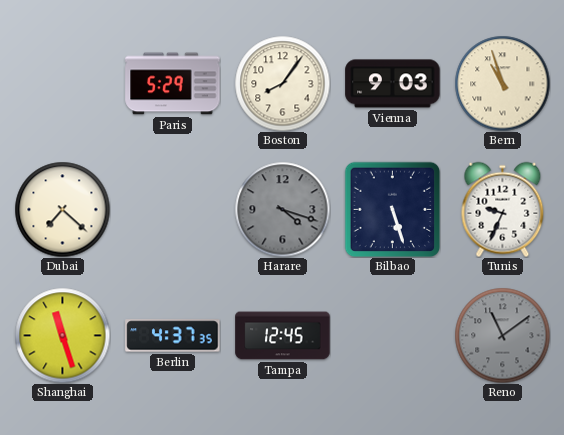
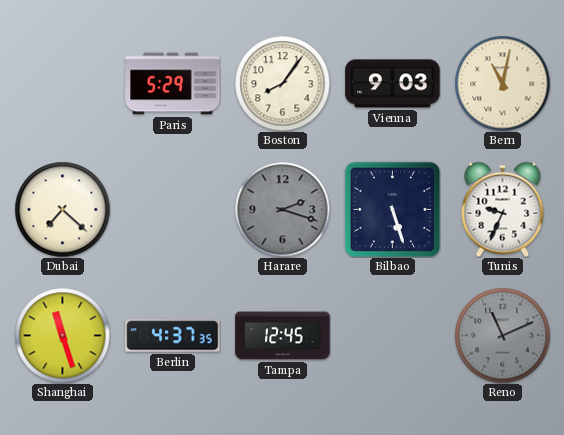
Bern: 10:57 -> 11:02 (502, 83)
Harare: 4:18 -> 2:18 (282, 209)
Reno: 11:09 -> 11:11 (502, 335)
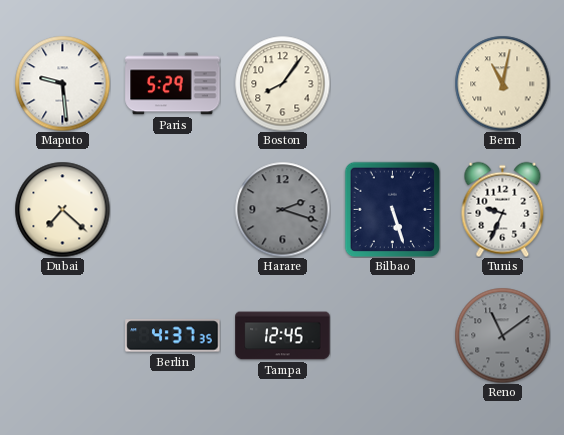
Maputo: none -> 9:29 (62, 83)
Vienna: 9:03 -> none (393, 84)
Shanghai: 11:27 -> none (62, 335)
Reno: 11:11 -> 11:09 (502, 335)
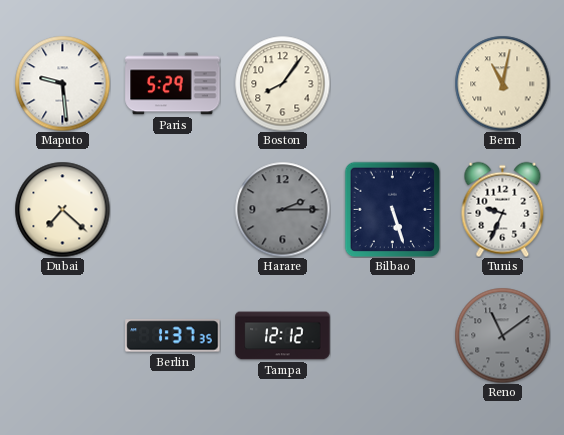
Harare: 2:18 -> 2:15 (282, 209)
Berlin: 4:37 -> 1:37 (173, 336)
Tampa: 12:45 -> 12:12 (283, 336)
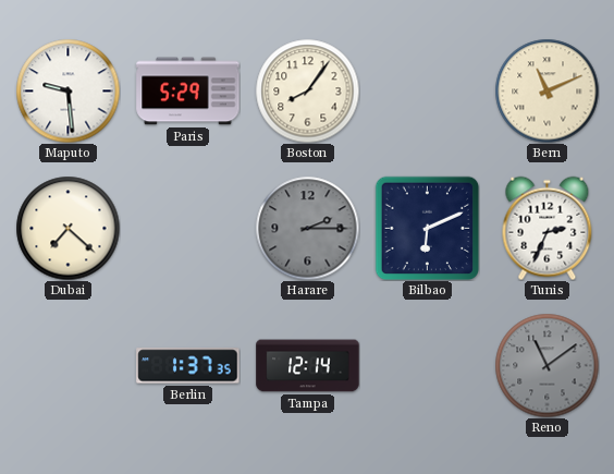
Bern: 11:02 -> 11:11 (547, 90)
Bilbao: 5:27 -> 6:11 (427, 228)
Tunis: 9:34 -> 2:34 (548, 228)
Tampa: 12:12 -> 12:14 (308, 366)
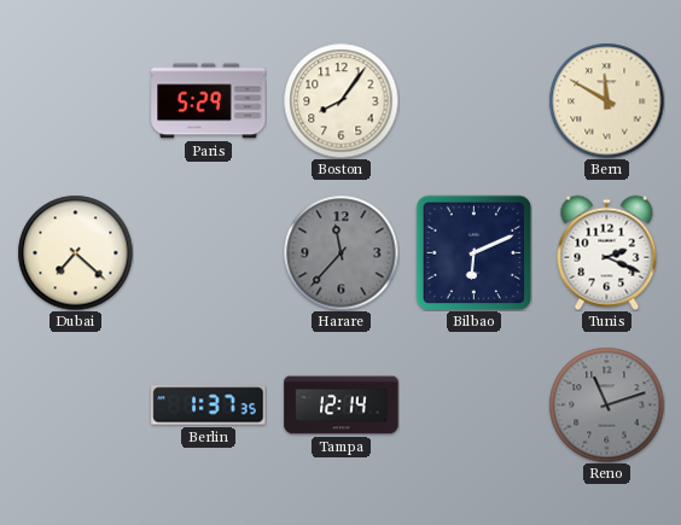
Maputo: 9:29 -> none (67, 90)
Bern: 11:11 -> 11:50 (606, 100)
Harare: 2:15 -> 11:37 (340, 252)
Tunis: 2:34 -> 2:19 (607, 252)
Reno: 11:09 -> 11:12 (606, 404)
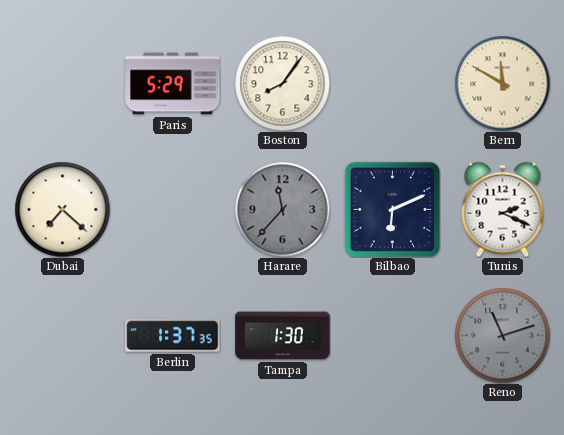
Tampa: 12:14 -> 1:30 (283, 336)
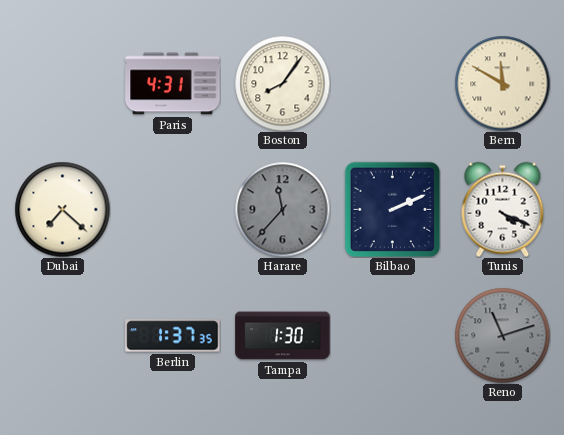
Paris: 5:29 -> 4:31 (173, 84)
Bilbao: 6:11 -> 2:11 (392, 209)
Tunis: 2:19 -> 4:19 (503, 209)
